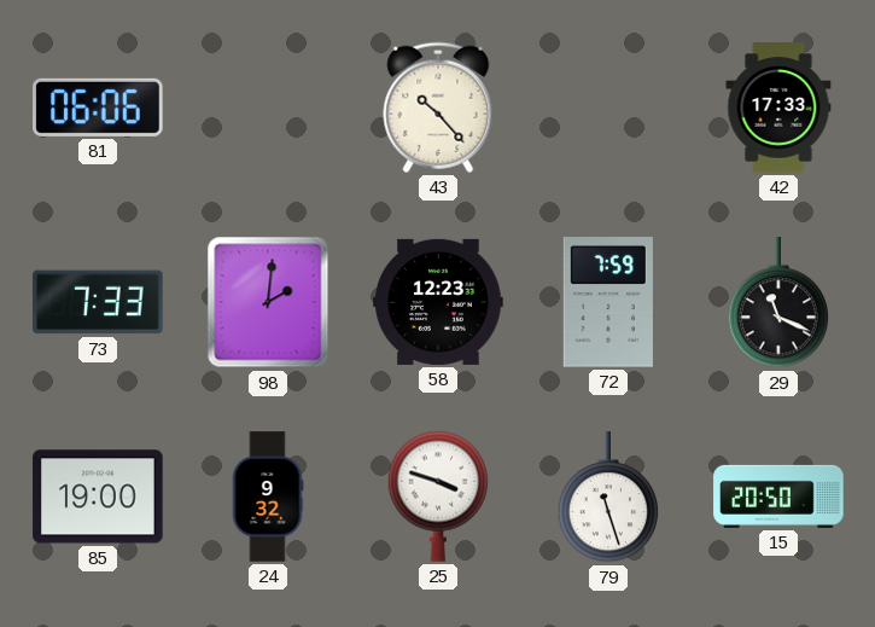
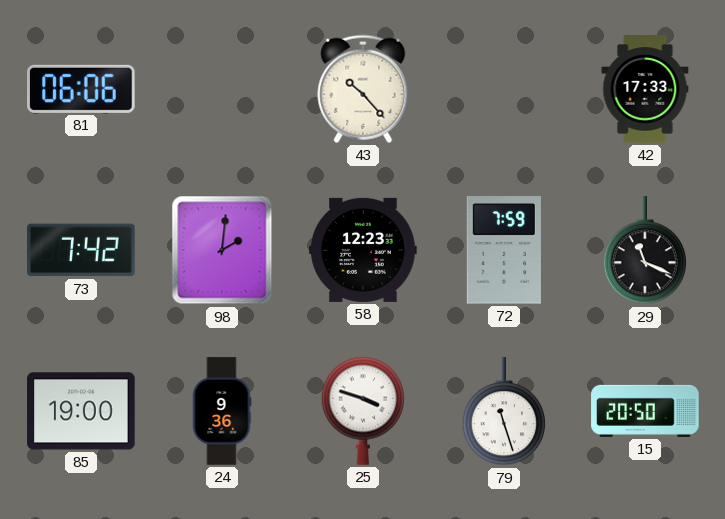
73: 7:33 -> 7:42 (81, 250)
24: 9:32 -> 9:36 (222, 411)
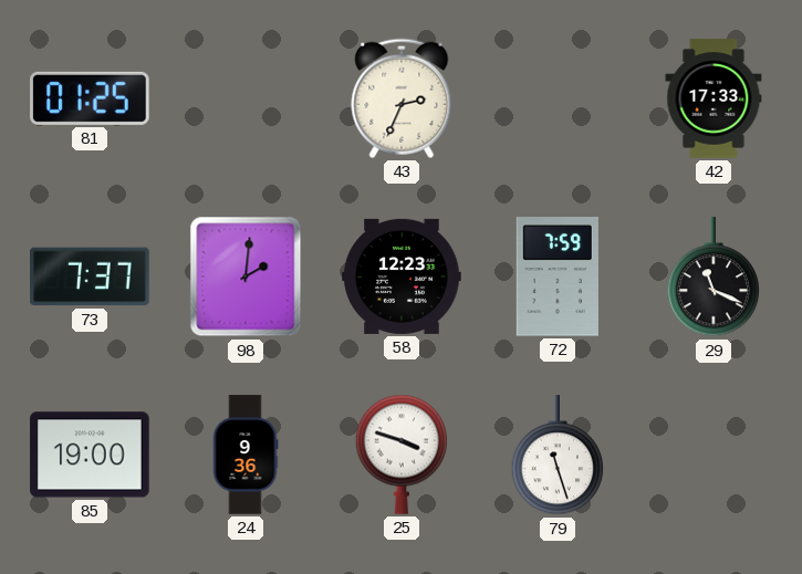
81: 06:06 -> 01:25 (90, 98)
43: 10:23 -> 2:34 (402, 98)
73: 7:42 -> 7:37 (90, 276)
15: 20:50 -> none (645, 411)
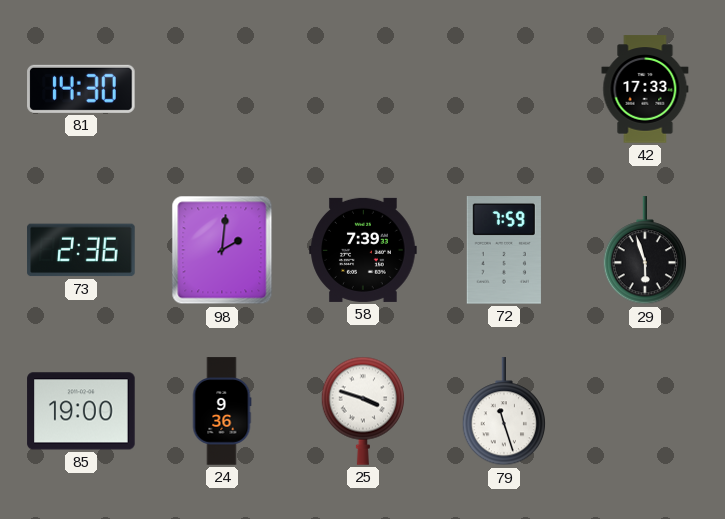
81: 01:25 -> 14:30 (81, 89)
43: 2:34 -> none (402, 98)
73: 7:37 -> 2:36 (81, 250)
58: 12:23 -> 7:39 (363, 250)
29: 11:19 -> 5:57 (644, 251)
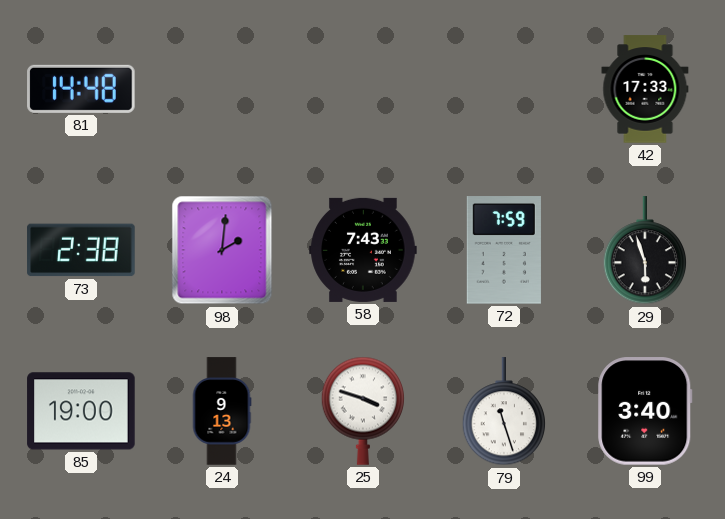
81: 14:30 -> 14:48 (81, 89)
73: 2:36 -> 2:38 (81, 250)
58: 7:39 -> 7:43 (363, 250)
24: 9:36 -> 9:13 (222, 411)
99: none -> 3:40 (645, 411)
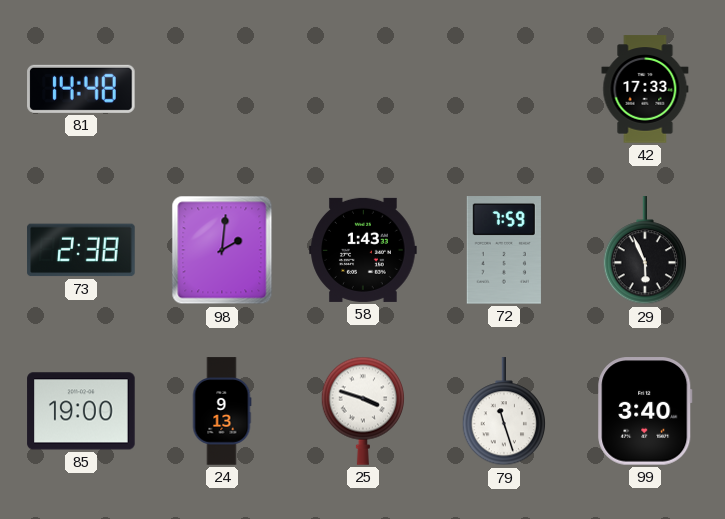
58: 7:43 -> 1:43 (363, 250)
29: 5:57 -> 5:56 (644, 251)
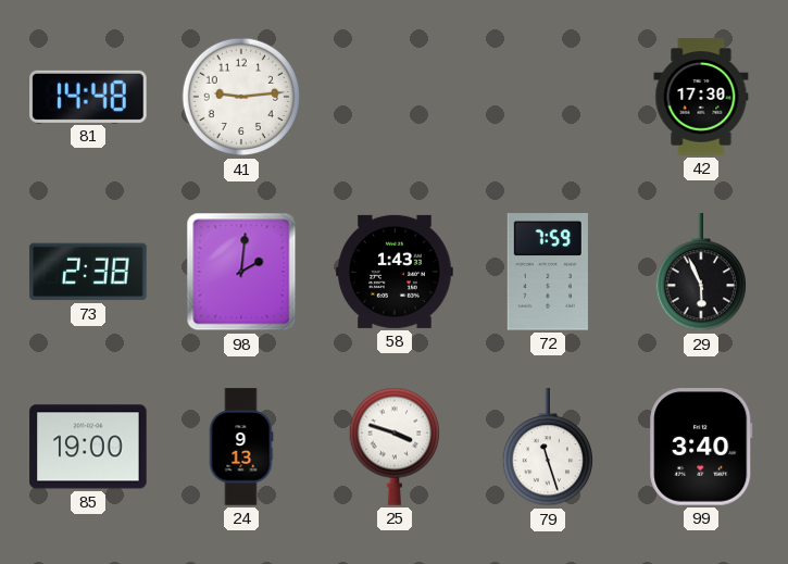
41: none -> 9:14 (241, 97)
42: 17:33 -> 17:30 (701, 97)
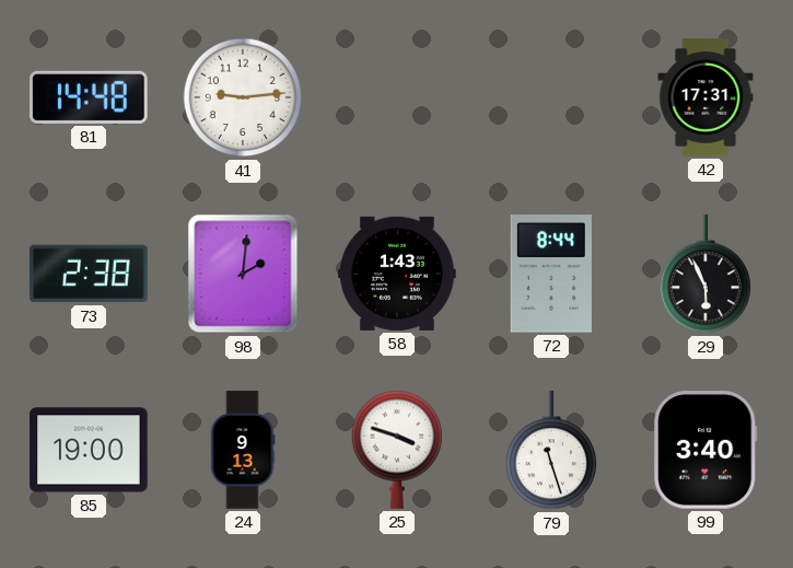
42: 17:30 -> 17:31 (705, 97)
72: 7:59 -> 8:44 (551, 274)
